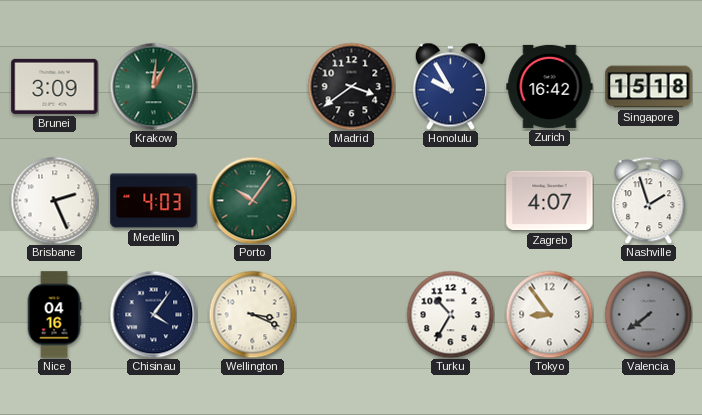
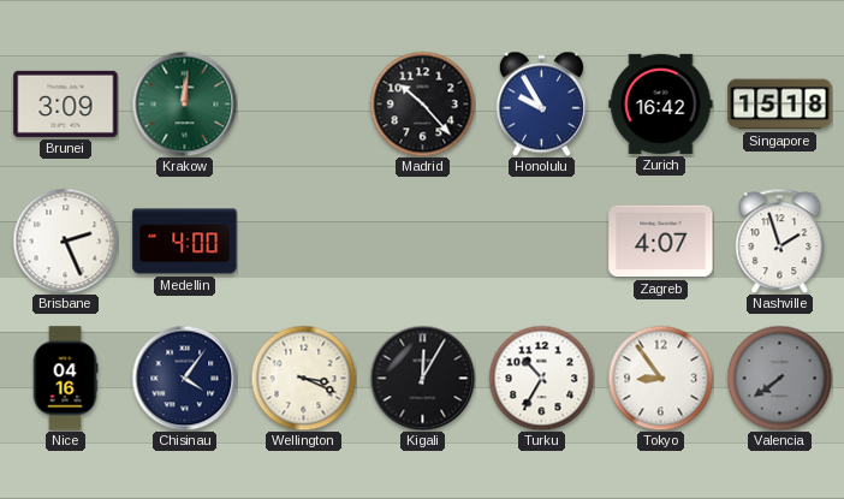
Krakow: 1:01 -> 12:01 (184, 103)
Madrid: 3:39 -> 10:23 (422, 103)
Medellin: 4:03 -> 4:00 (185, 242)
Porto: 10:06 -> none (252, 200)
Kigali: none -> 12:05 (422, 378)
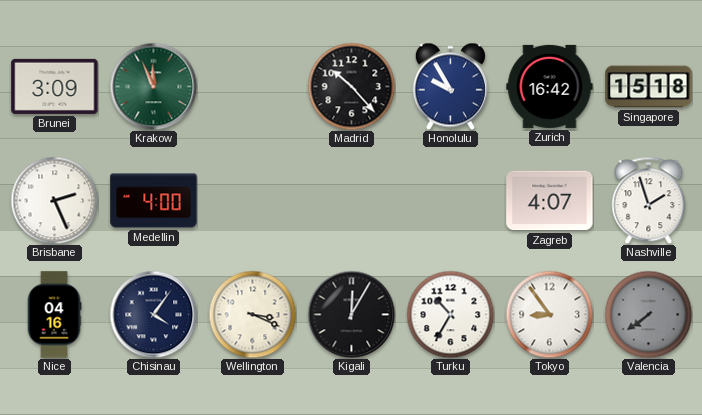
Krakow: 12:01 -> 11:56 (153, 86)
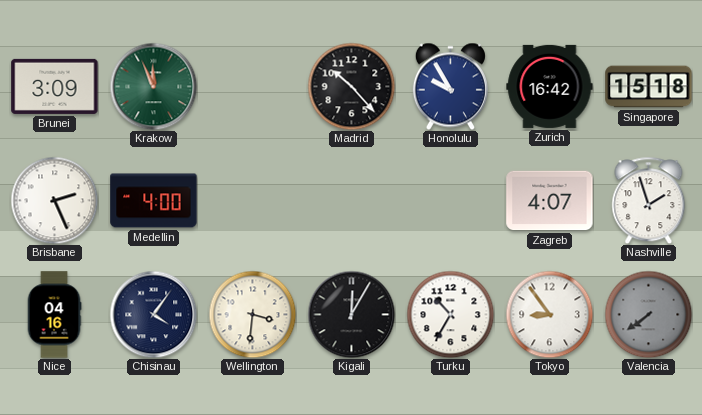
Wellington: 3:19 -> 3:31 (252, 314)
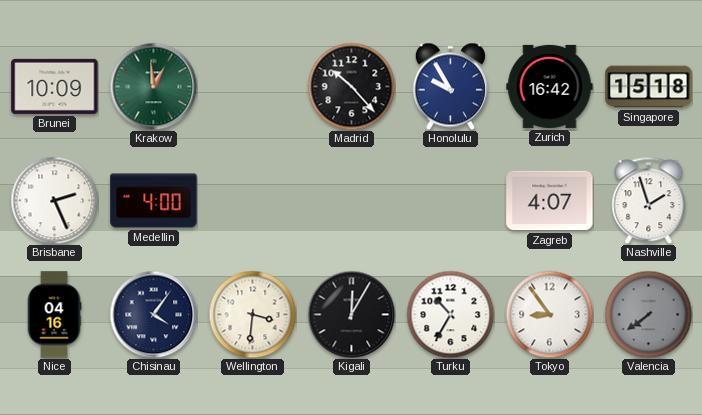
Brunei: 3:09 -> 10:09 (55, 86)
Krakow: 11:56 -> 12:59 (153, 86)
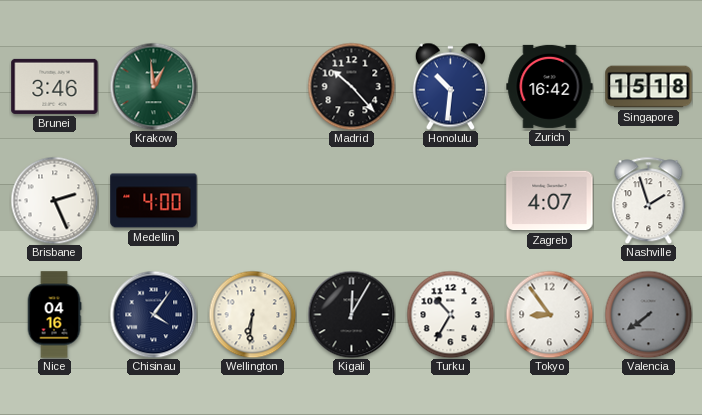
Brunei: 10:09 -> 3:46 (55, 86)
Honolulu: 9:55 -> 10:31 (450, 86)
Wellington: 3:31 -> 6:31 (252, 314)
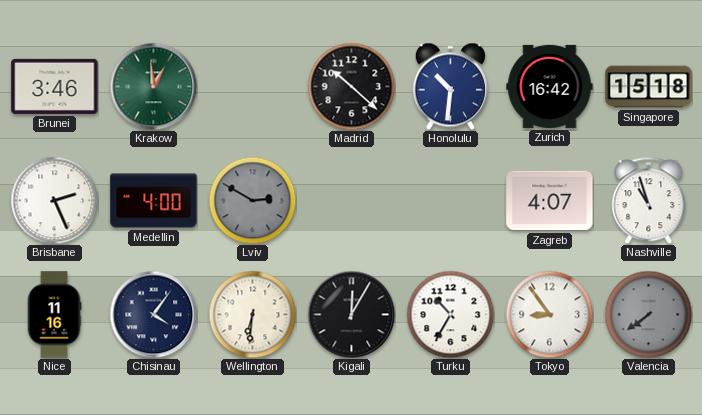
Madrid: 10:23 -> 10:22 (351, 86)
Lviv: none -> 2:50 (252, 200)
Nashville: 1:57 -> 10:57 (649, 200)
Nice: 04:16 -> 11:16 (54, 315)
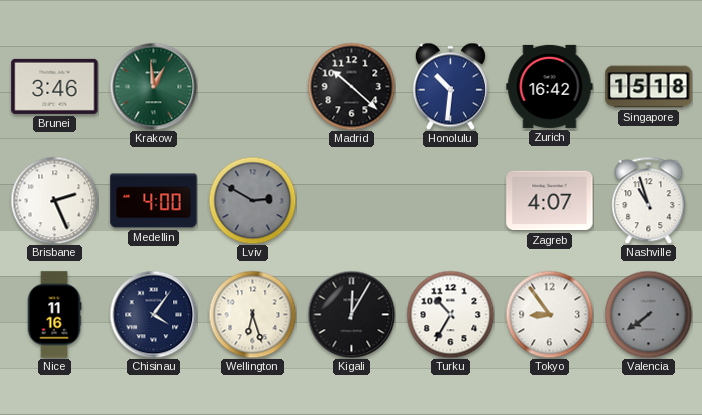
Wellington: 6:31 -> 6:27 (252, 314)
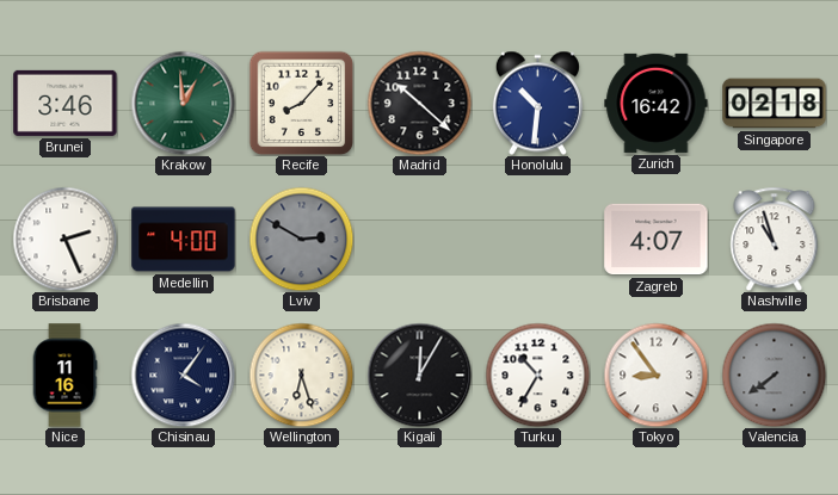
Recife: none -> 8:07 (301, 103)
Singapore: 15:18 -> 02:18 (775, 104)
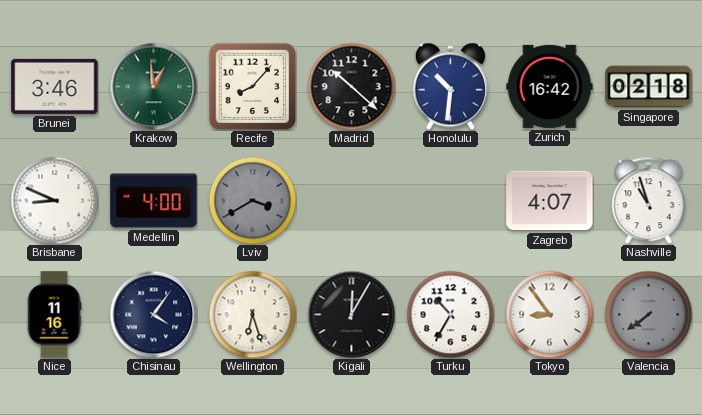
Brisbane: 2:26 -> 8:49 (54, 200)
Lviv: 2:50 -> 3:40 (252, 200)
